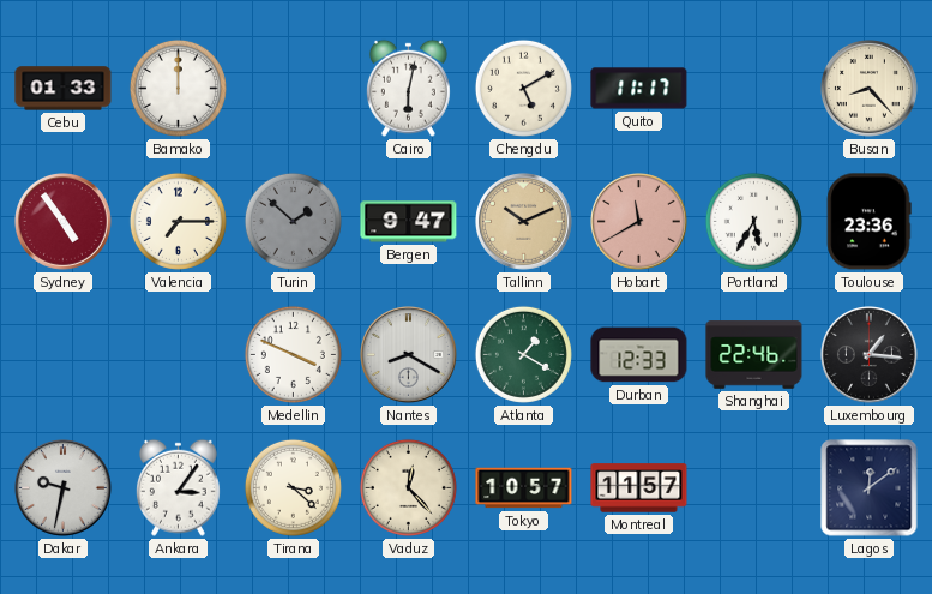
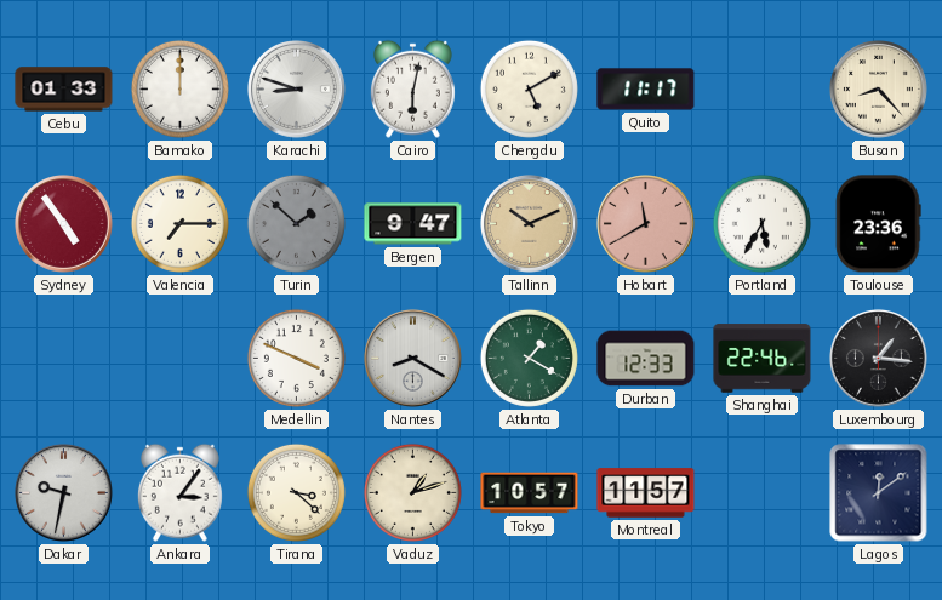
Karachi: none -> 8:48 (297, 90)
Vaduz: 12:23 -> 1:12 (412, 492)
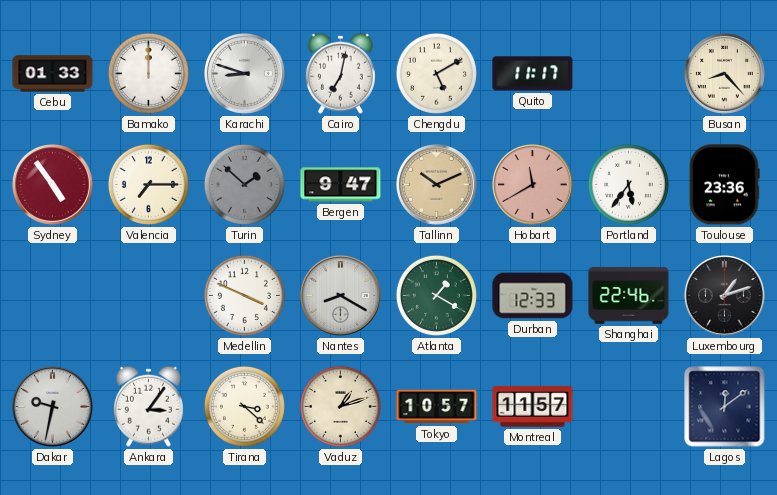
Cairo: 6:02 -> 7:02 (340, 73)
Portland: 5:35 -> 5:36 (628, 184)
Luxembourg: 1:16 -> 1:12 (725, 296)
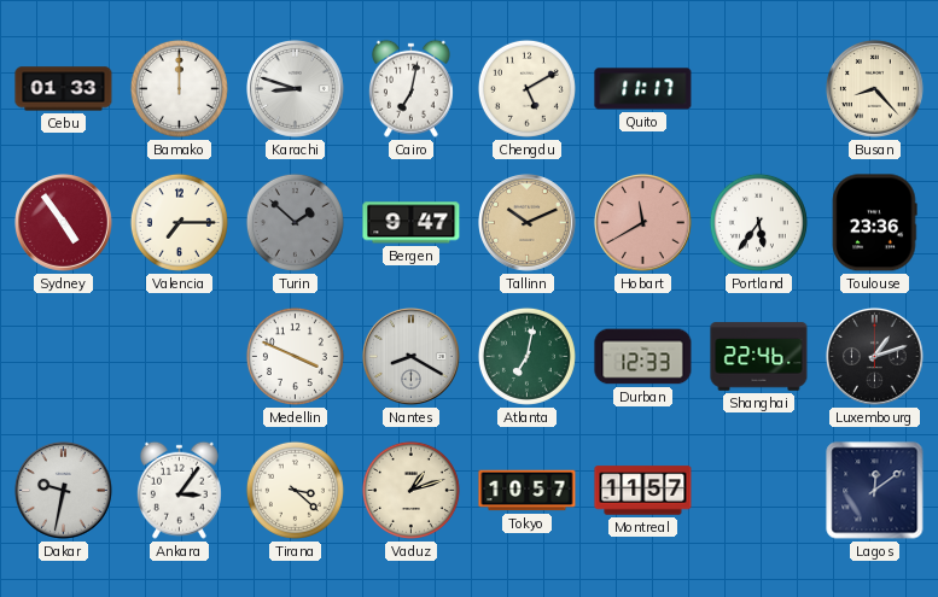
Atlanta: 1:20 -> 7:02 (526, 356)
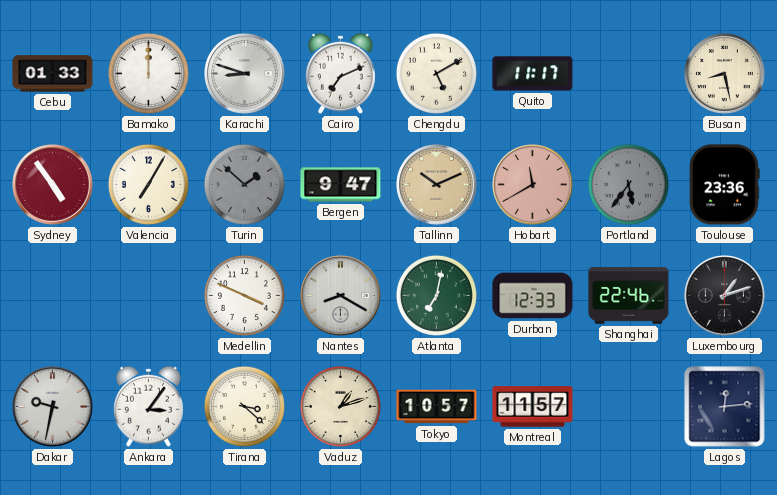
Cairo: 7:02 -> 7:11 (340, 73)
Busan: 8:23 -> 8:28 (725, 74)
Valencia: 7:15 -> 7:05 (148, 184)
Portland dial: white -> grey (628, 184)
Lagos: 12:09 -> 12:14 (725, 407)
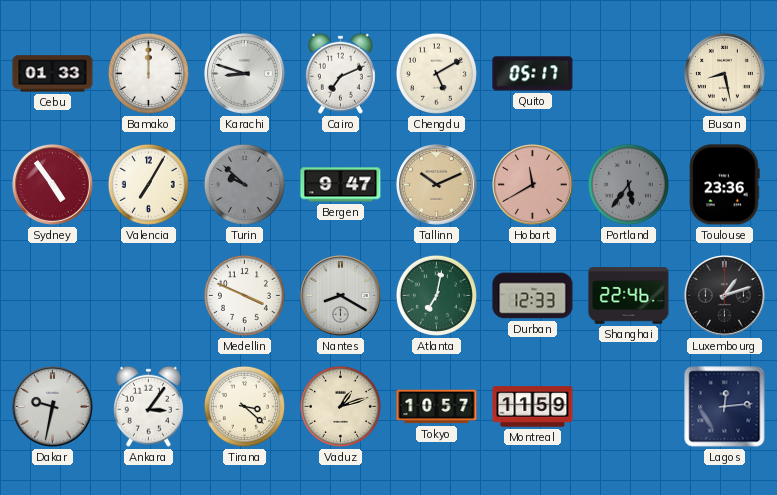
Quito: 11:17 -> 05:17 (533, 74)
Turin: 1:52 -> 9:52 (244, 184)
Montreal: 11:57 -> 11:59 (533, 407)
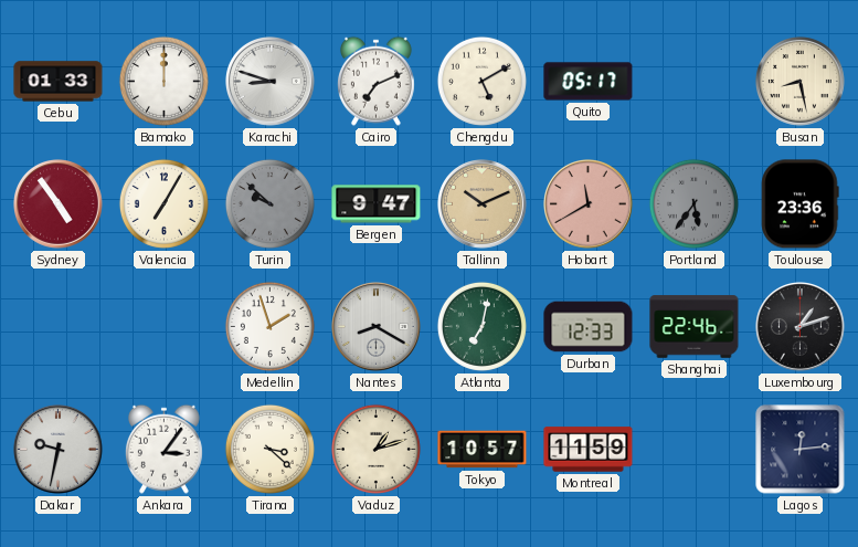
Medellin: 3:49 -> 1:57 (269, 326)
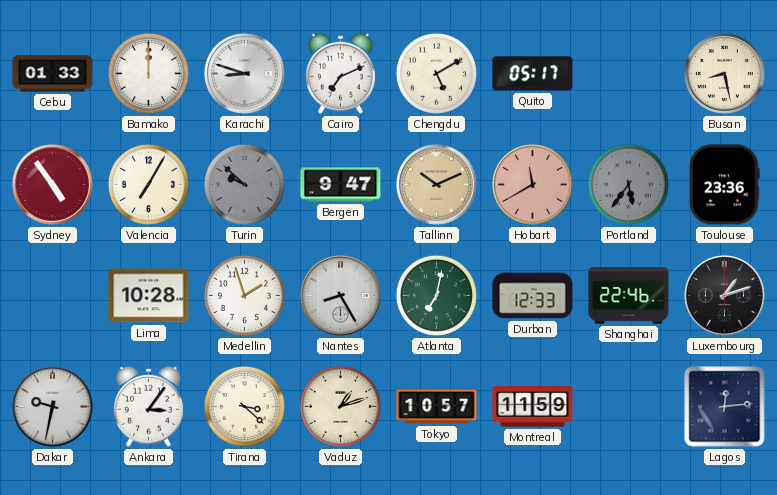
Lima: none -> 10:28 (149, 296)
Nantes: 8:20 -> 8:25 (341, 296)
